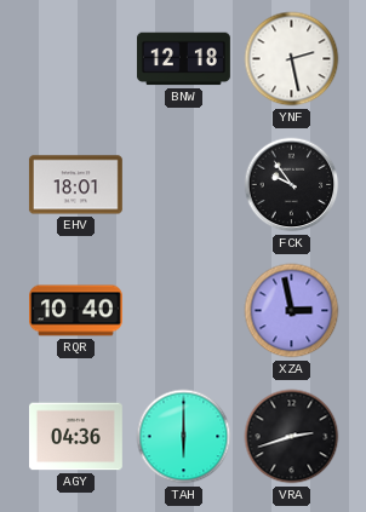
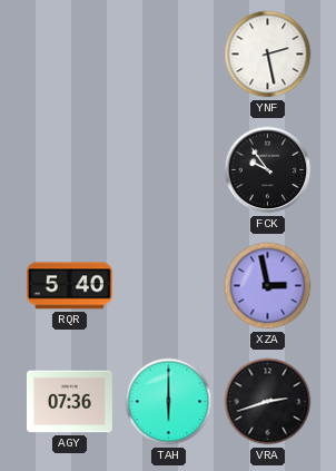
BNW: 12:18 -> none (183, 59)
EHV: 18:01 -> none (75, 185)
RQR: 10:40 -> 5:40 (69, 286)
AGY: 04:36 -> 07:36 (69, 402)
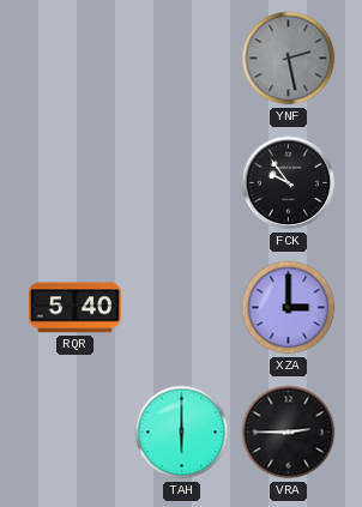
YNF dial: white -> grey (289, 59)
XZA: 2:58 -> 3:00 (289, 308)
AGY: 07:36 -> none (69, 402)
VRA: 2:42 -> 2:45 (289, 433)
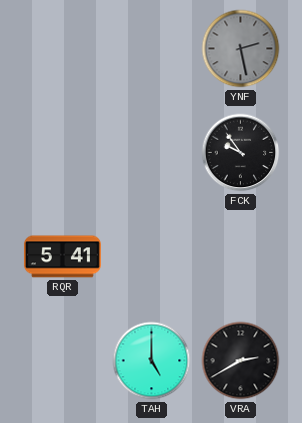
RQR: 5:40 -> 5:41 (62, 257)
XZA: 3:00 -> none (289, 308)
TAH: 6:00 -> 5:00 (152, 361)
VRA: 2:45 -> 2:40 (241, 361)
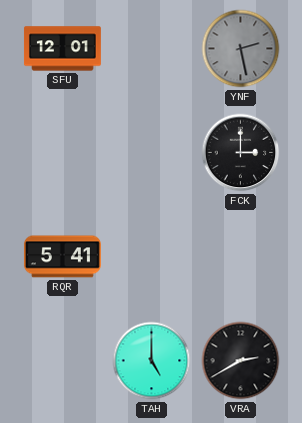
SFU: none -> 12:01 (62, 49)
FCK: 9:54 -> 3:00 (241, 153)
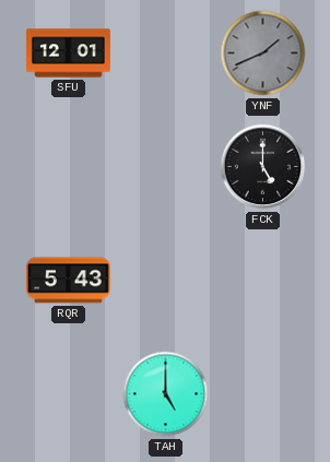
YNF: 2:28 -> 1:41 (263, 54)
FCK: 3:00 -> 5:00 (263, 167)
RQR: 5:41 -> 5:43 (68, 281)
VRA: 2:40 -> none (241, 361)
